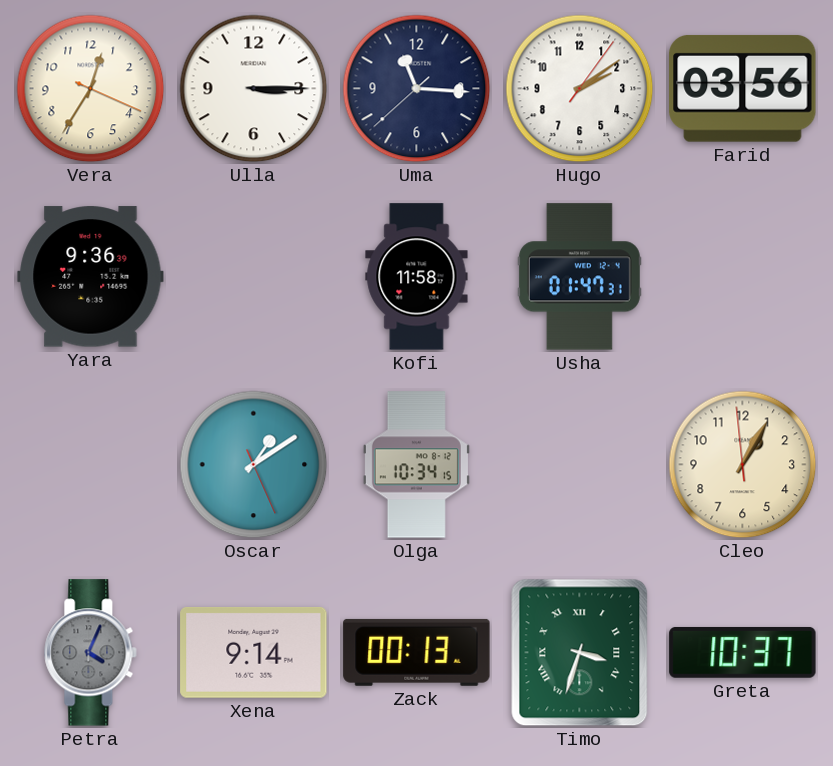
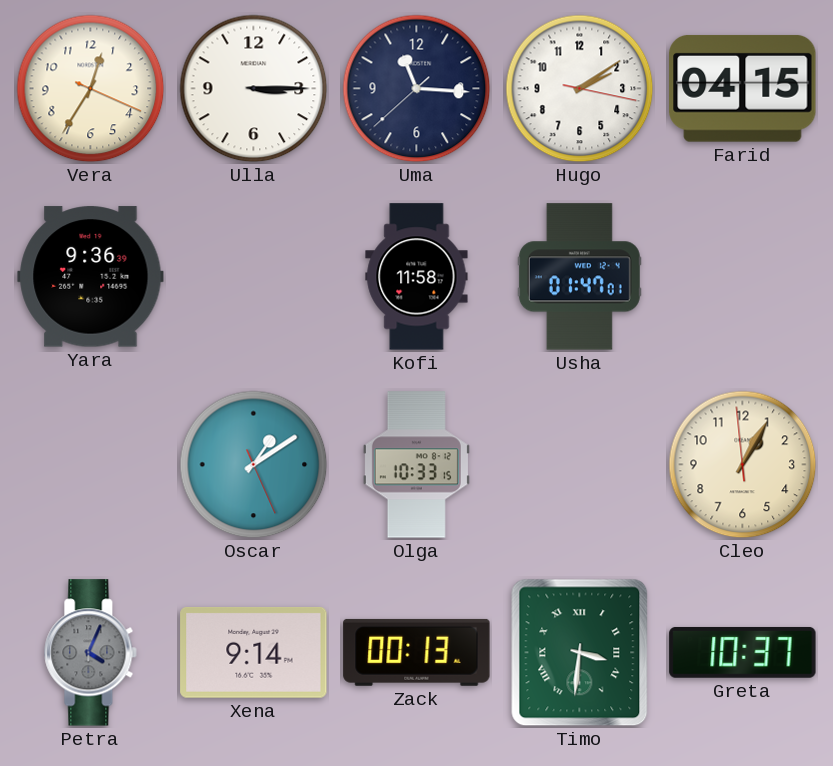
Hugo: 2:09:06 -> 2:09:17 (580, 89)
Farid: 03:56 -> 04:15 (743, 88)
Usha: 01:47:31 -> 01:47:01 (579, 277)
Olga: 10:34 -> 10:33 (416, 465)
Timo: 3:33 -> 3:31 (580, 653)
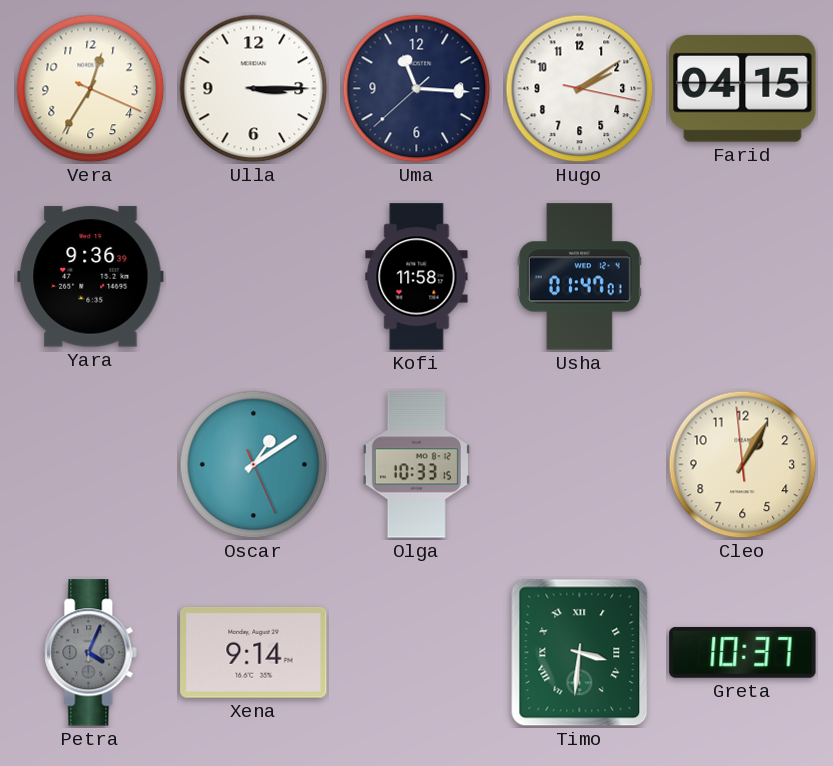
Zack: 00:13 -> none (417, 652)
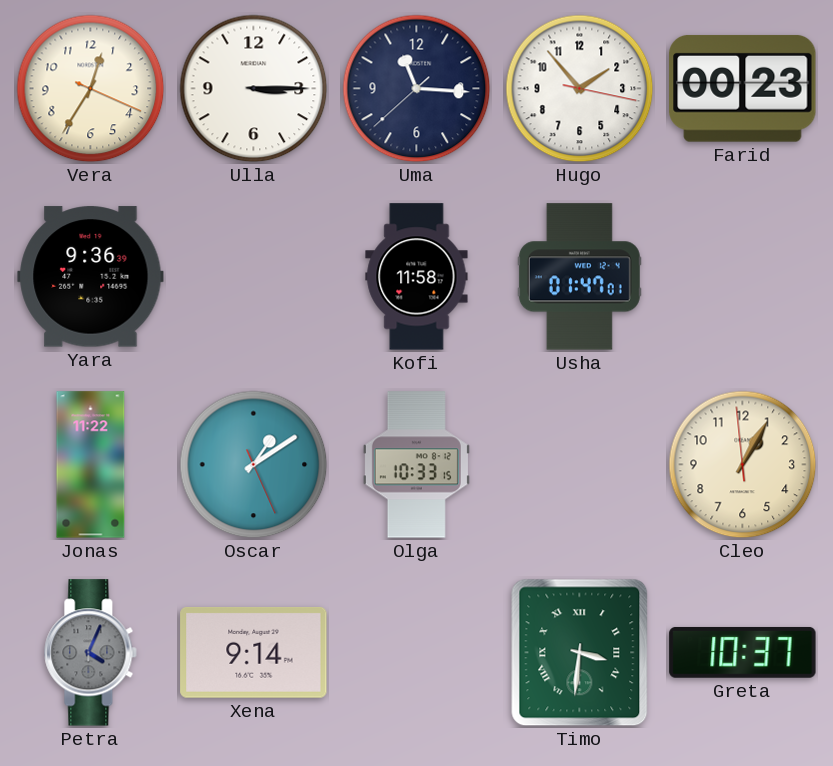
Hugo: 2:09 -> 1:53 (580, 89)
Farid: 04:15 -> 00:23 (743, 88)
Jonas: none -> 11:22 (91, 465)
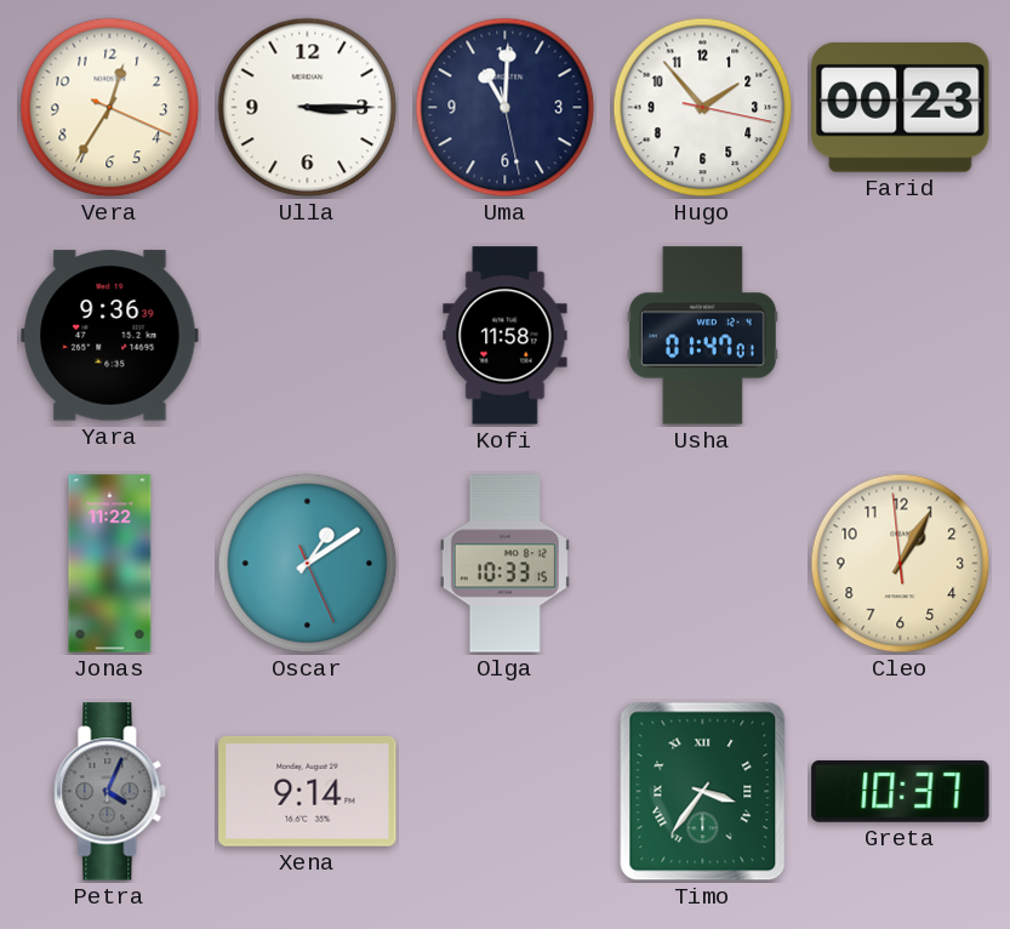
Uma: 11:15 -> 11:00 (506, 108)
Timo: 3:31 -> 3:36 (703, 792)
